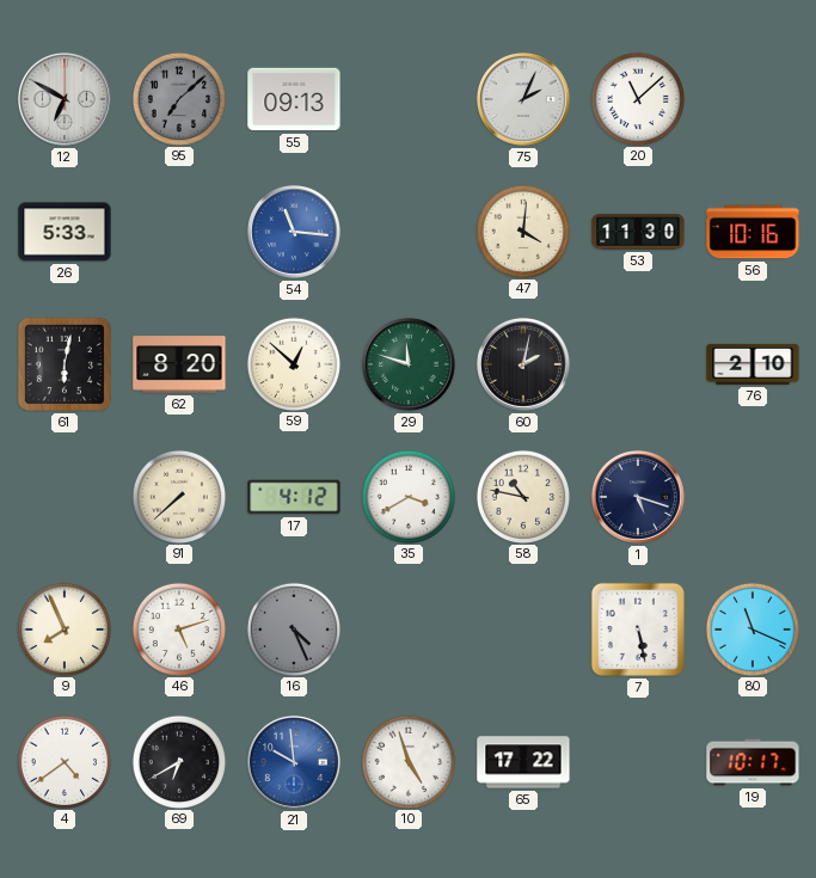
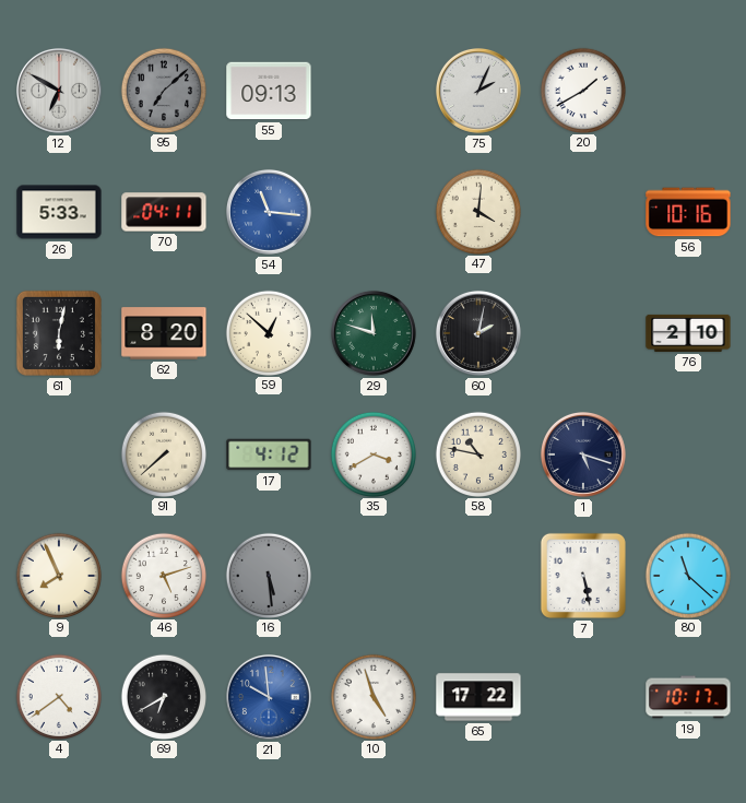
20: 11:08 -> 1:40 (582, 90)
70: none -> 04:11 (164, 212)
53: 11:30 -> none (638, 232)
16: 4:26 -> 5:29 (268, 575)
80: 11:19 -> 11:22 (687, 575)
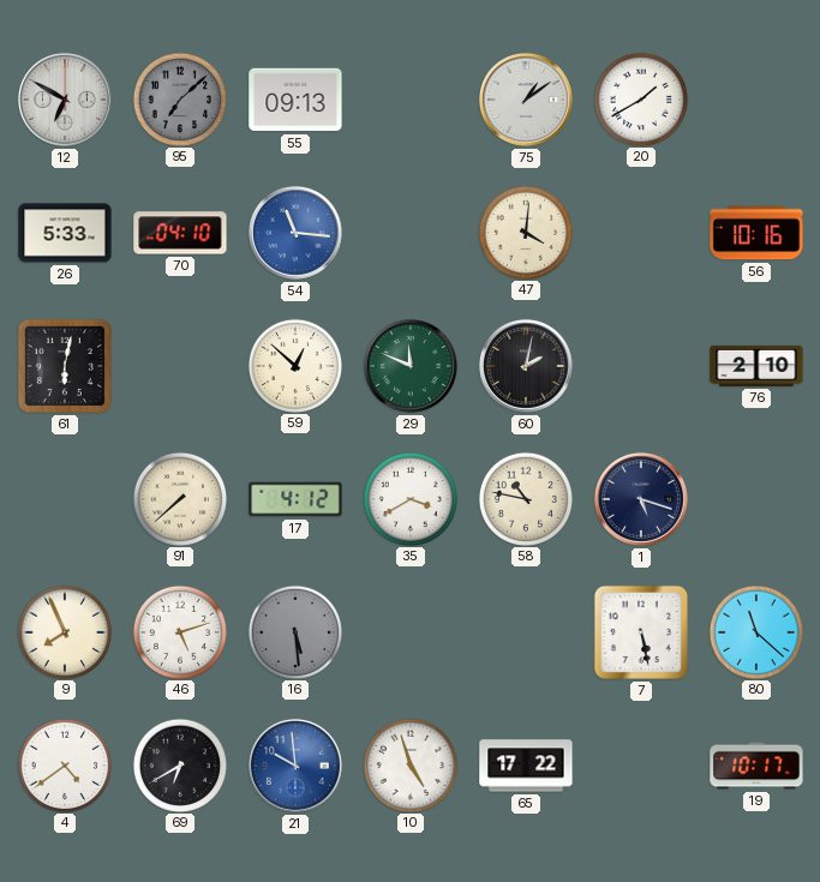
75: 2:04 -> 1:09 (526, 100)
70: 04:11 -> 04:10 (180, 233)
62: 8:20 -> none (164, 333)
29: 11:48 -> 11:49 (411, 366)
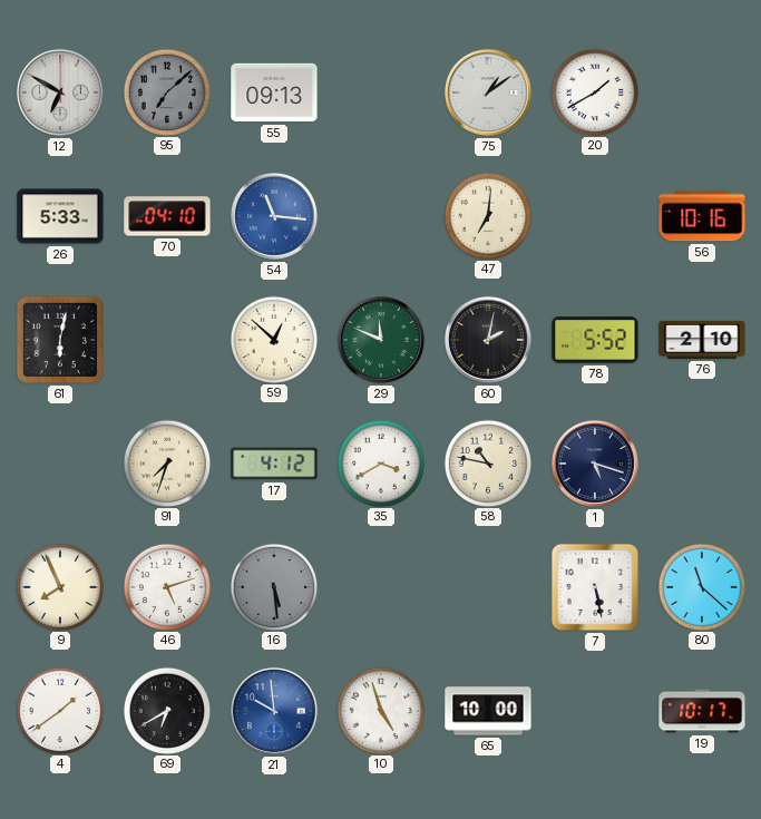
47: 4:01 -> 7:01 (487, 215)
78: none -> 5:52 (595, 340)
91: 7:38 -> 7:33 (166, 462)
4: 4:39 -> 1:39 (59, 710)
65: 17:22 -> 10:00 (488, 711)
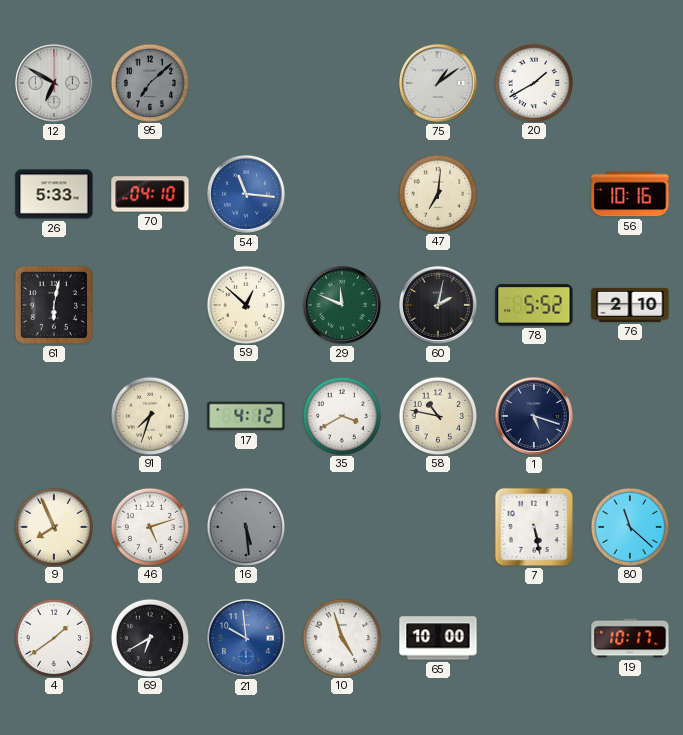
55: 09:13 -> none (274, 92)
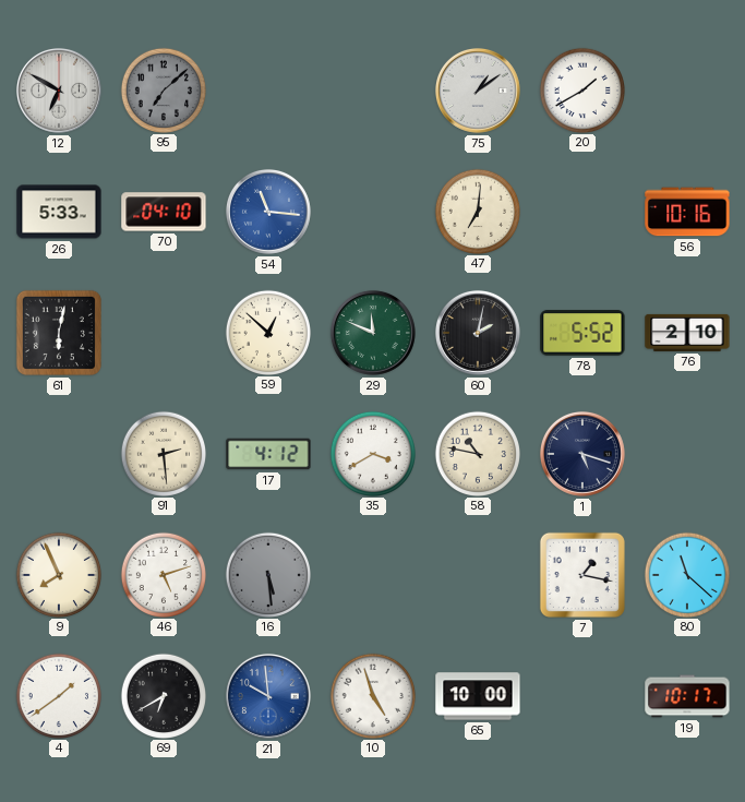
91: 7:33 -> 2:29 (163, 453)
7: 5:28 -> 1:17 (582, 575)
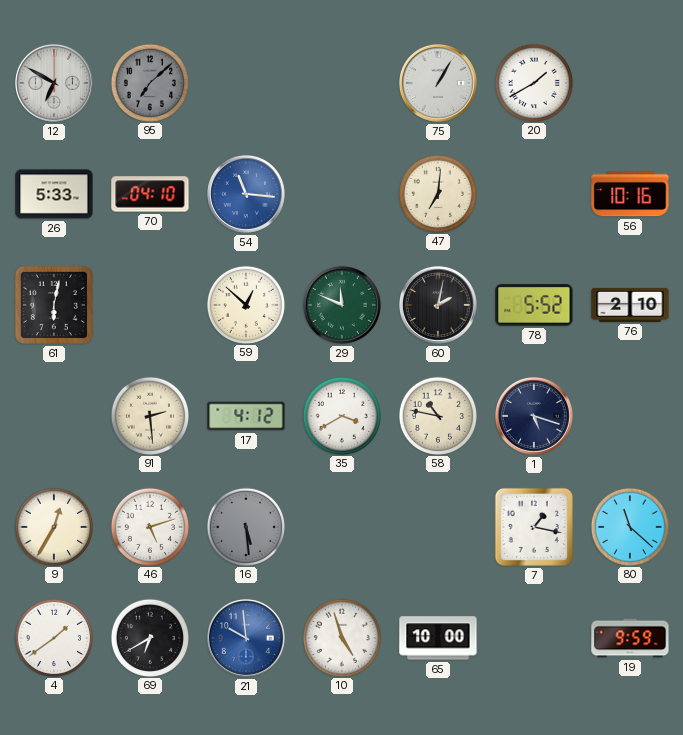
75: 1:09 -> 1:05 (438, 83)
9: 7:56 -> 12:35 (53, 526)
19: 10:17 -> 9:59 (630, 638)
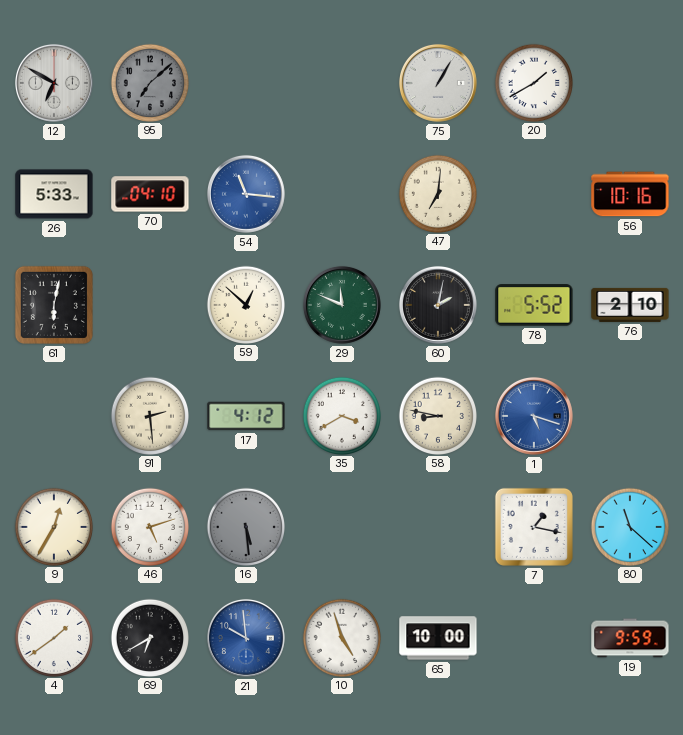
58: 10:47 -> 8:47 (437, 415)
1 dial: navy -> blue (534, 416)
